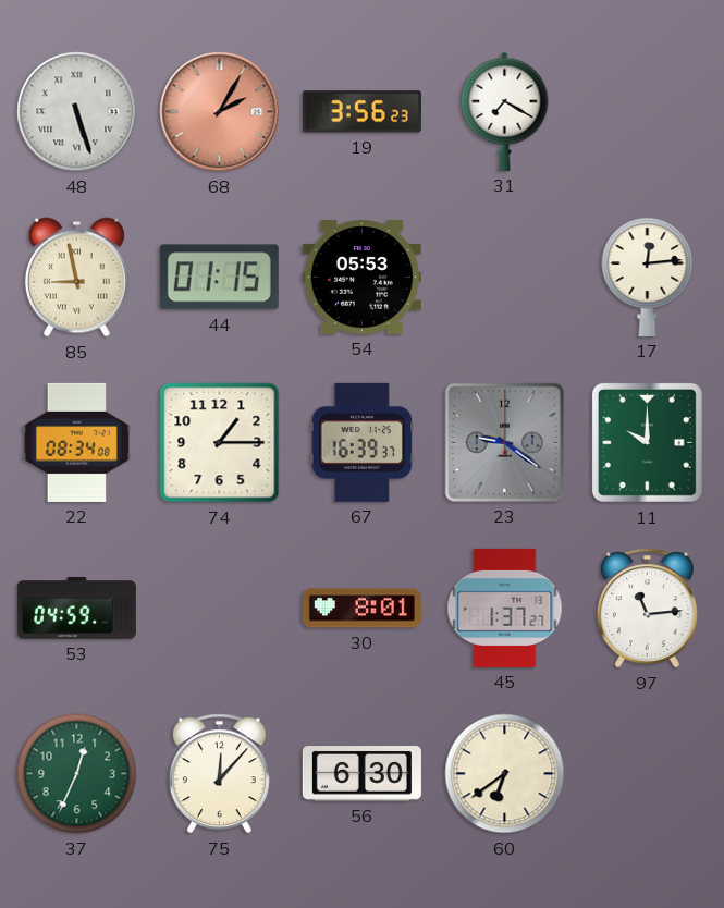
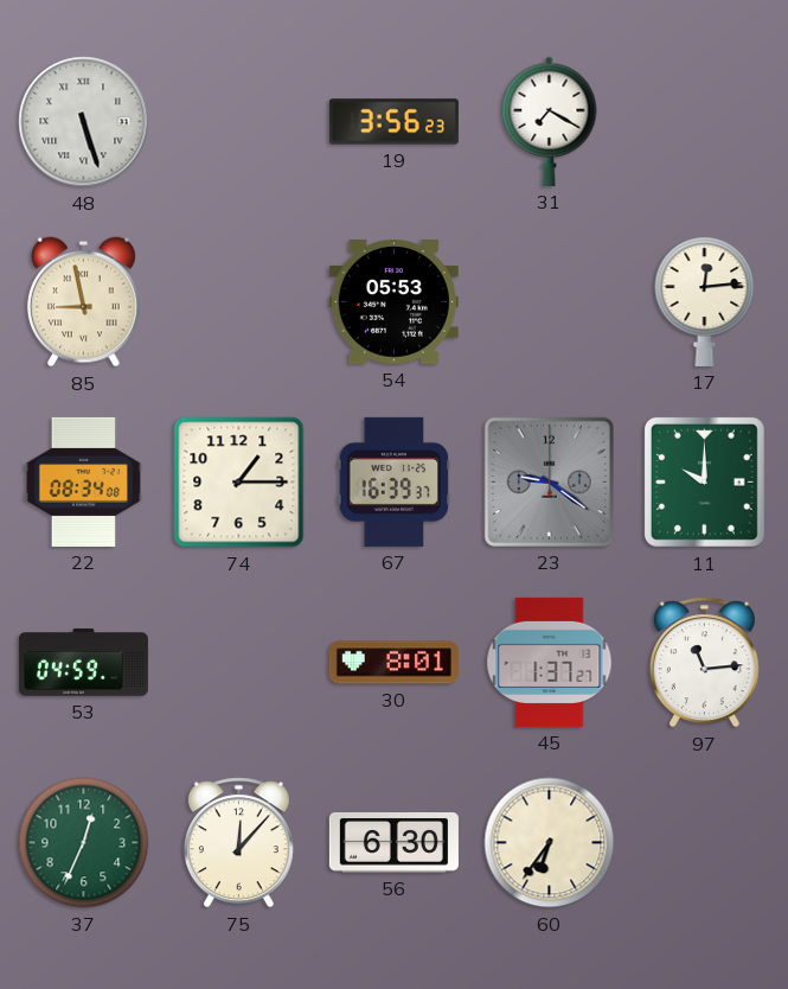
68: 2:05 -> none (220, 112)
44: 01:15 -> none (219, 278)
60: 6:39 -> 6:36 (550, 843)
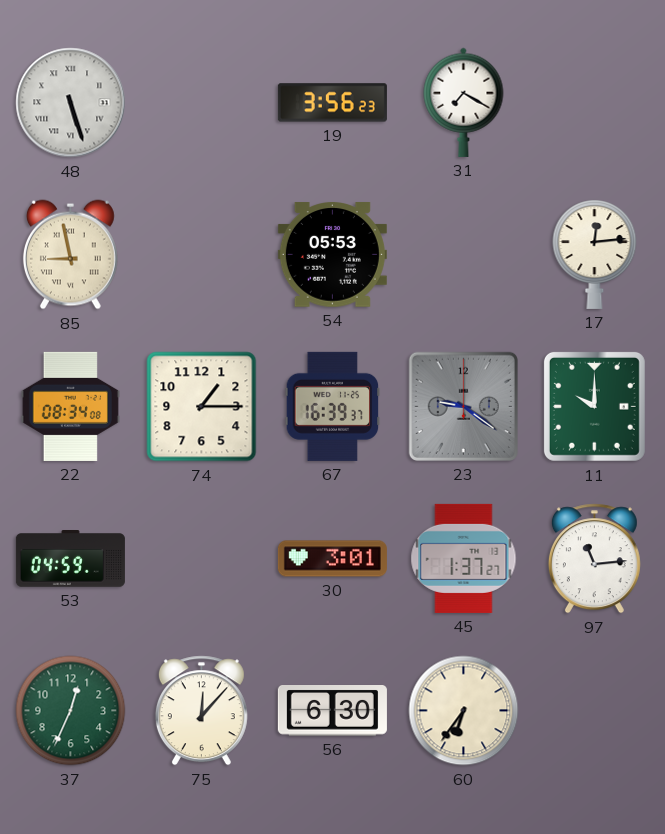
30: 8:01 -> 3:01 (332, 559)
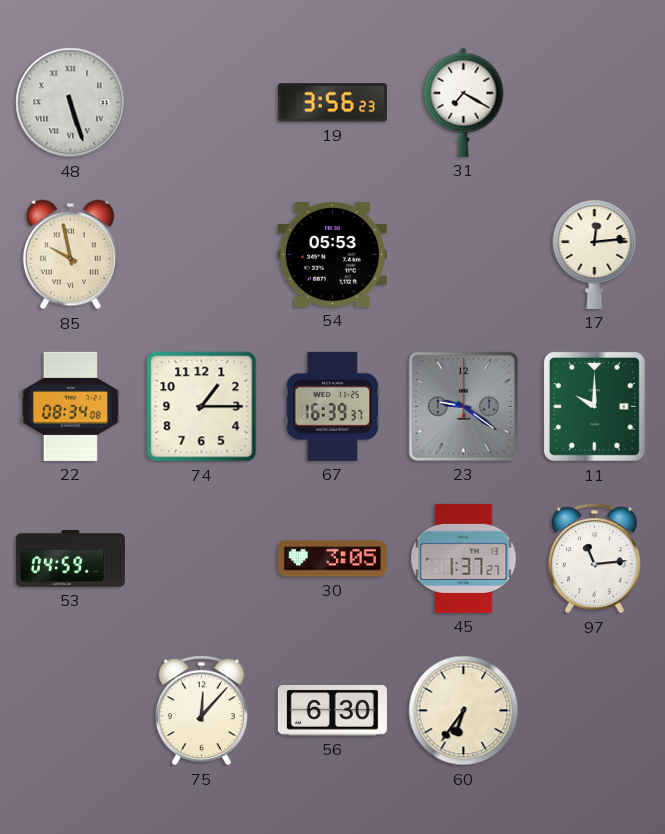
85: 8:58 -> 9:58 (70, 255)
30: 3:01 -> 3:05 (332, 559)
37: 12:34 -> none (71, 711)
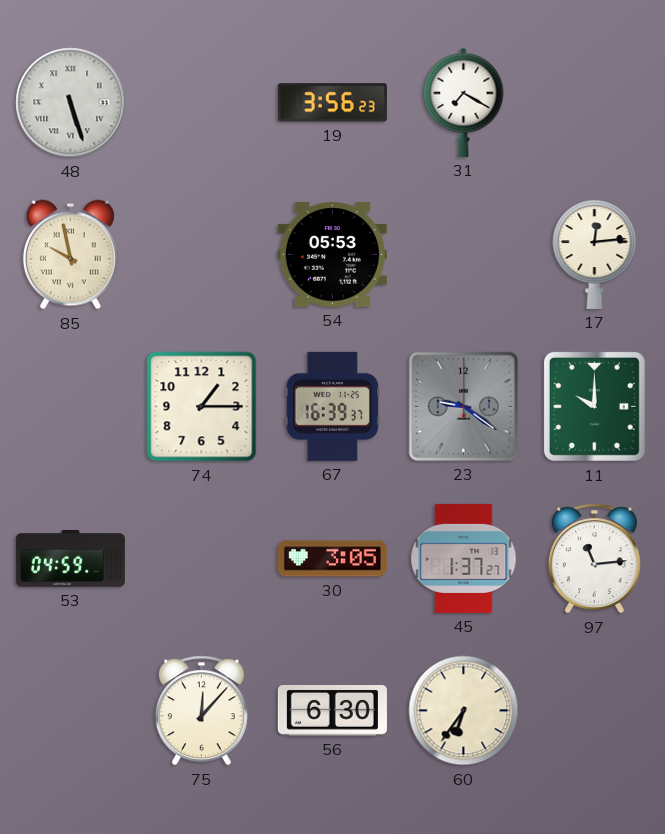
22: 08:34 -> none (70, 406)
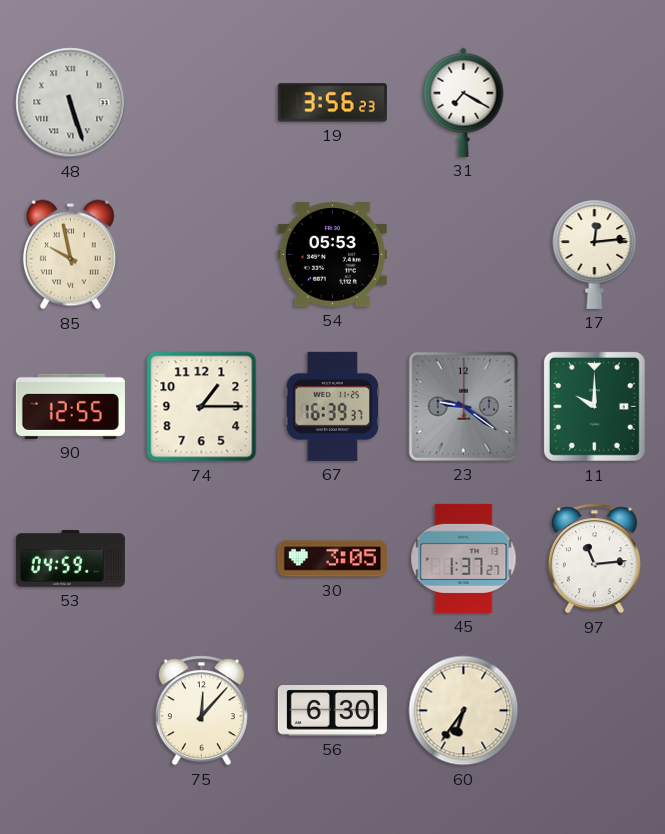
90: none -> 12:55 (70, 406)
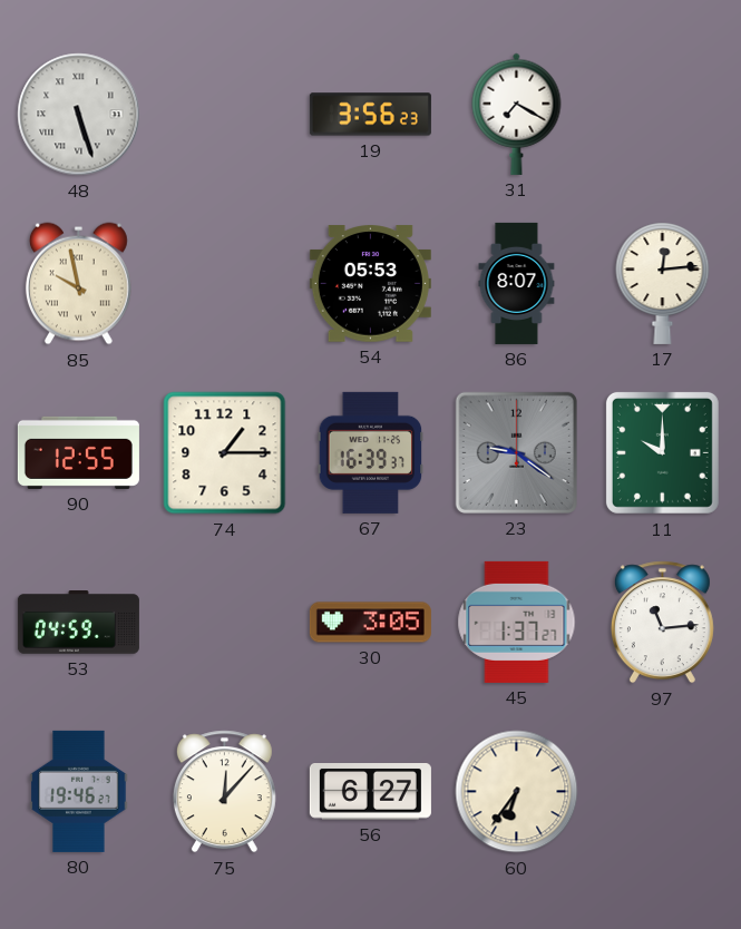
86: none -> 8:07 (517, 283)
80: none -> 19:46 (79, 791)
56: 6:30 -> 6:27 (370, 792)
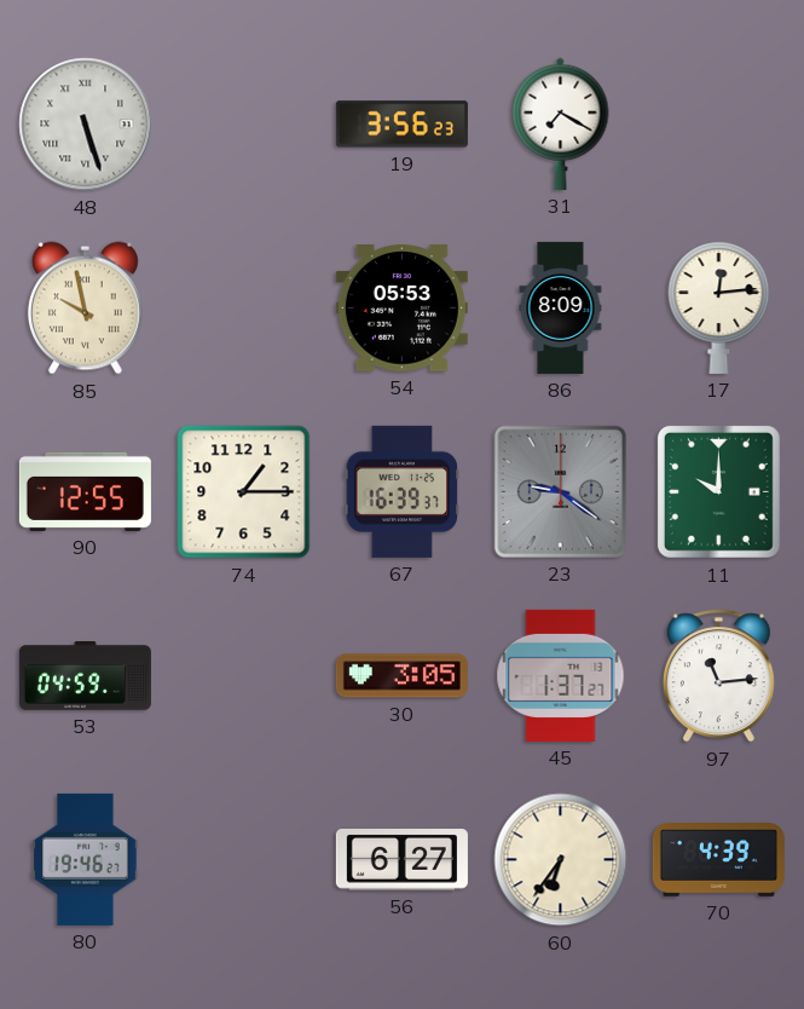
86: 8:07 -> 8:09 (561, 307)
75: 12:07 -> none (224, 792)
70: none -> 4:39 (718, 860)
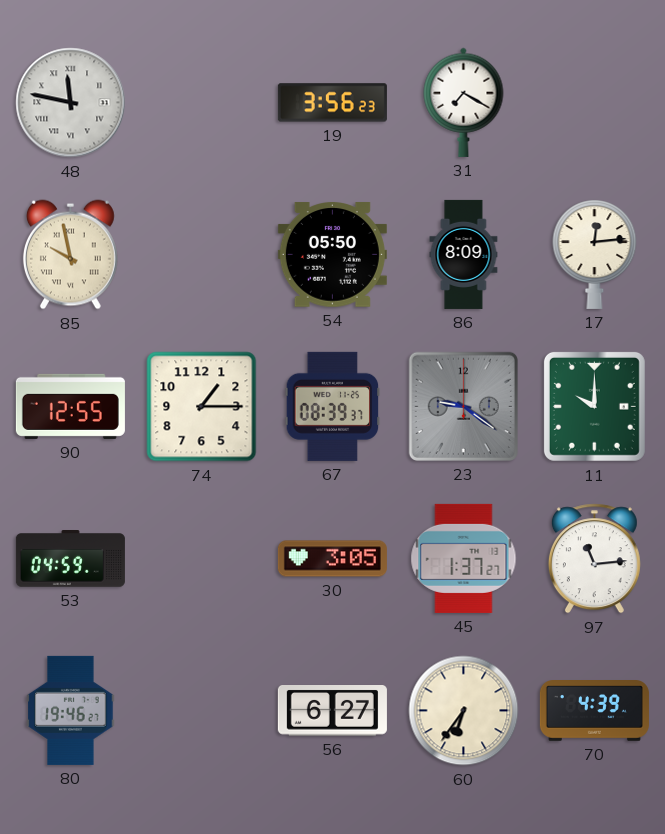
48: 5:27 -> 11:47 (71, 103)
54: 05:53 -> 05:50 (332, 255)
67: 16:39 -> 08:39 (333, 406)
